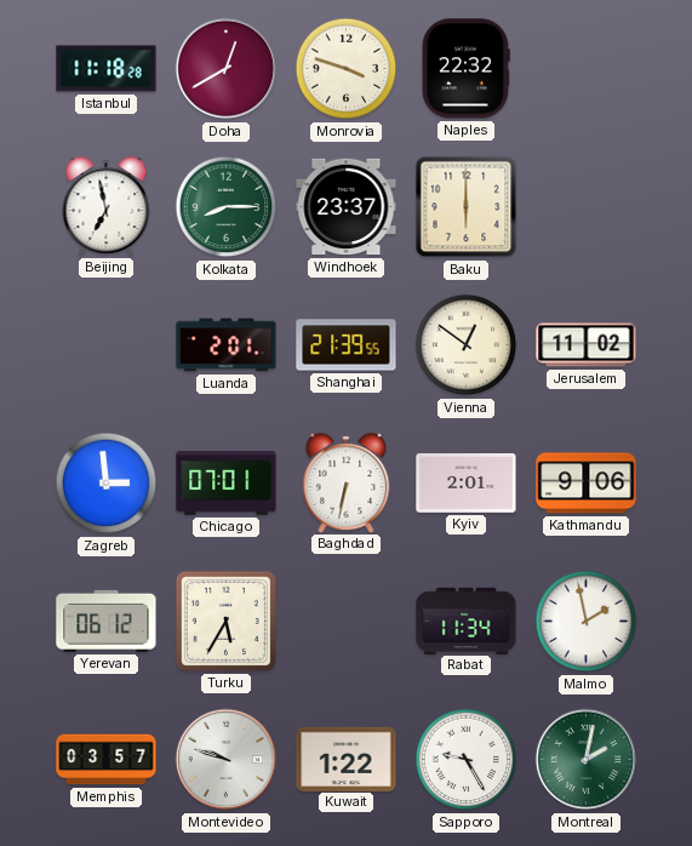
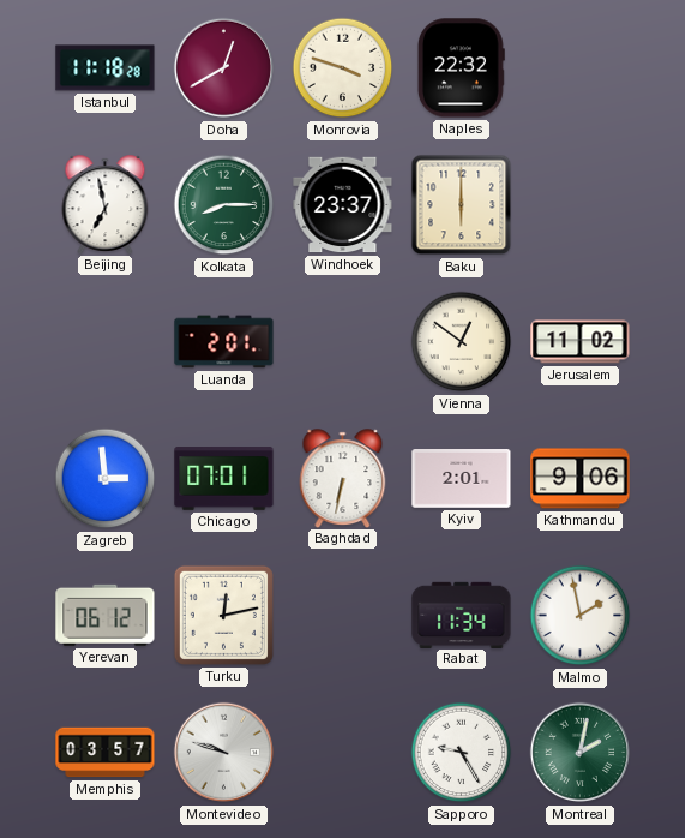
Shanghai: 21:39 -> none (347, 345)
Turku: 5:35 -> 12:13 (223, 615)
Kuwait: 1:22 -> none (347, 759)
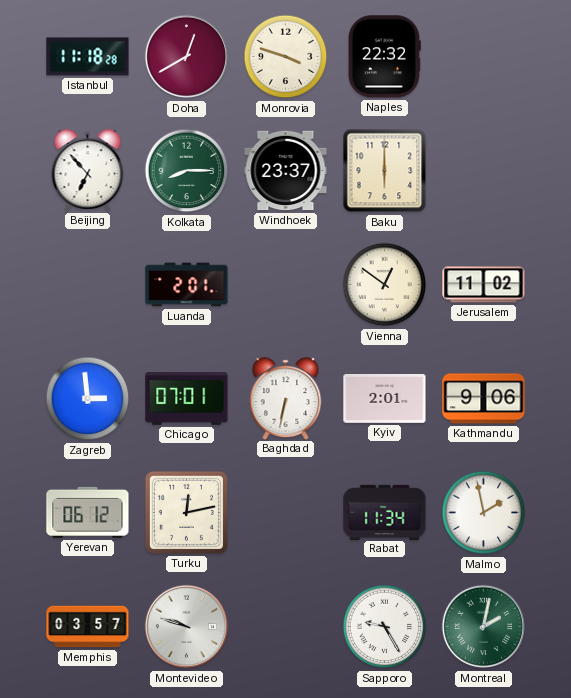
Beijing: 6:58 -> 6:53 (88, 170)
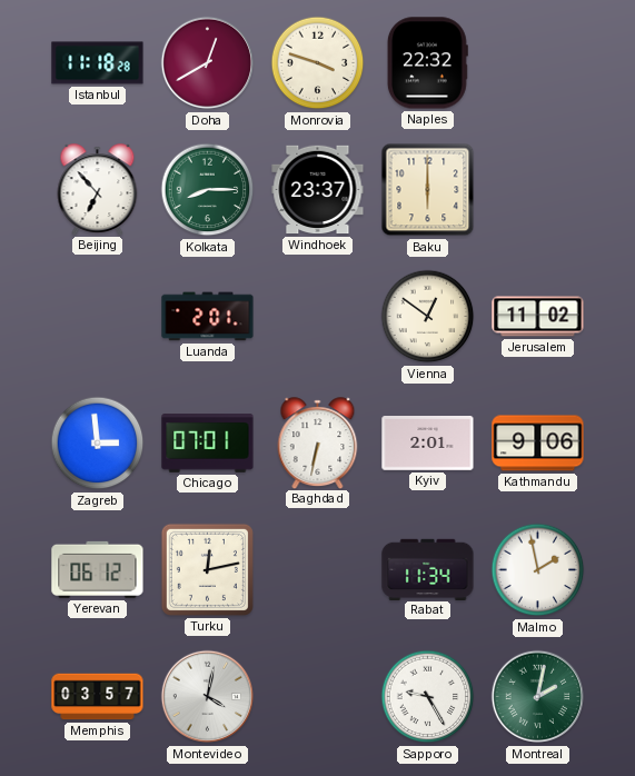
Montevideo: 9:48 -> 4:02 (208, 697)
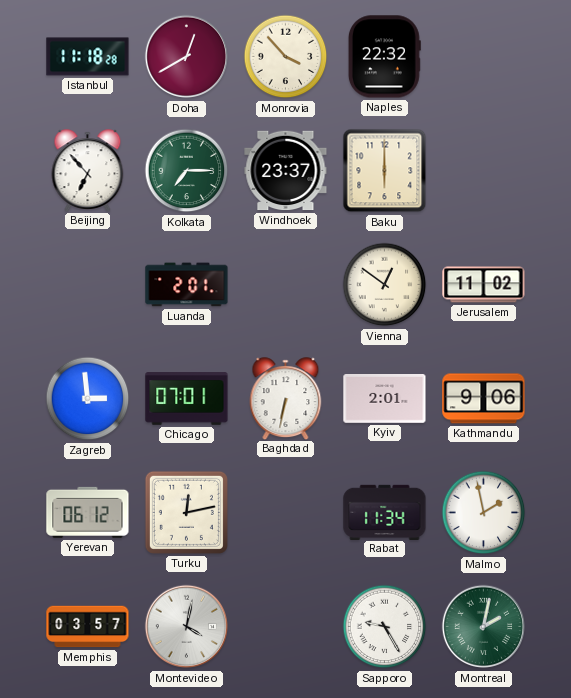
Monrovia: 3:48 -> 3:53 (286, 57)
Kolkata: 8:15 -> 7:15 (187, 171)
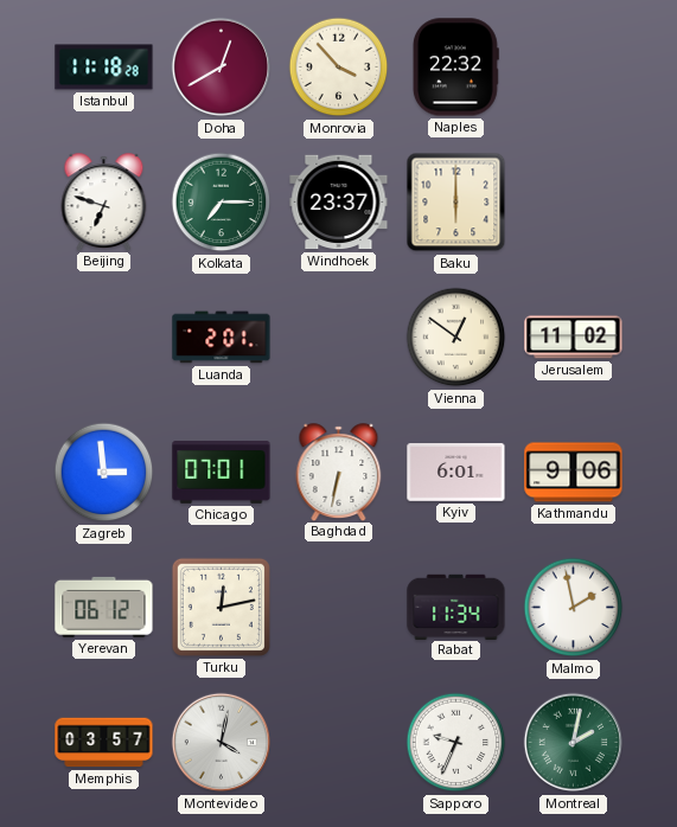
Beijing: 6:53 -> 6:48 (104, 201)
Kyiv: 2:01 -> 6:01 (456, 473)
Sapporo: 9:25 -> 9:34 (456, 743)
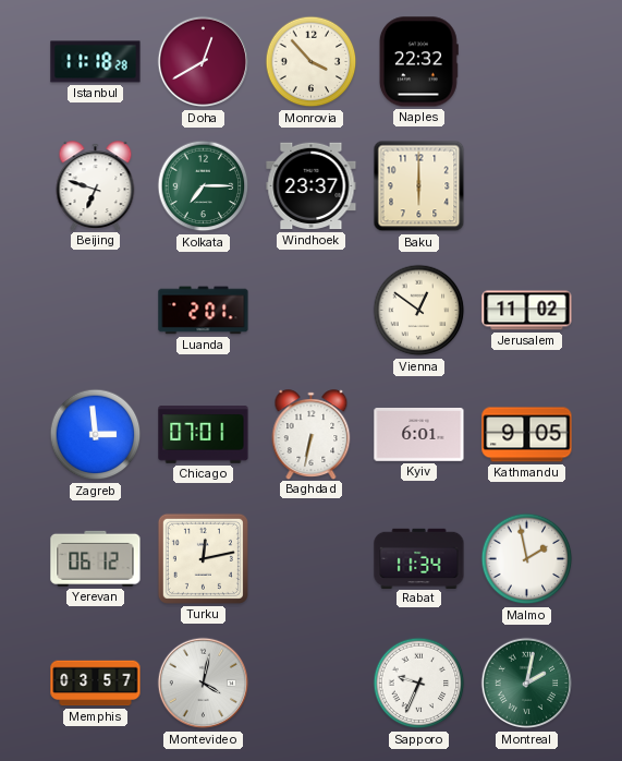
Kathmandu: 9:06 -> 9:05 (527, 435)
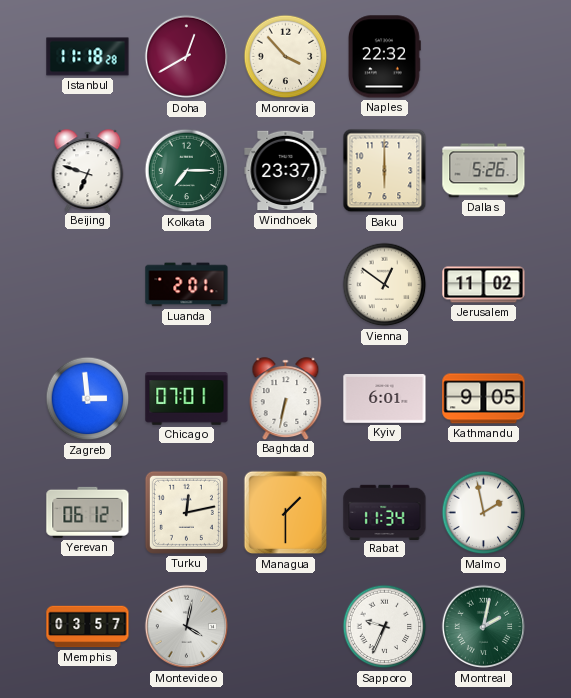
Dallas: none -> 5:26 (484, 171)
Managua: none -> 1:30 (286, 513)
